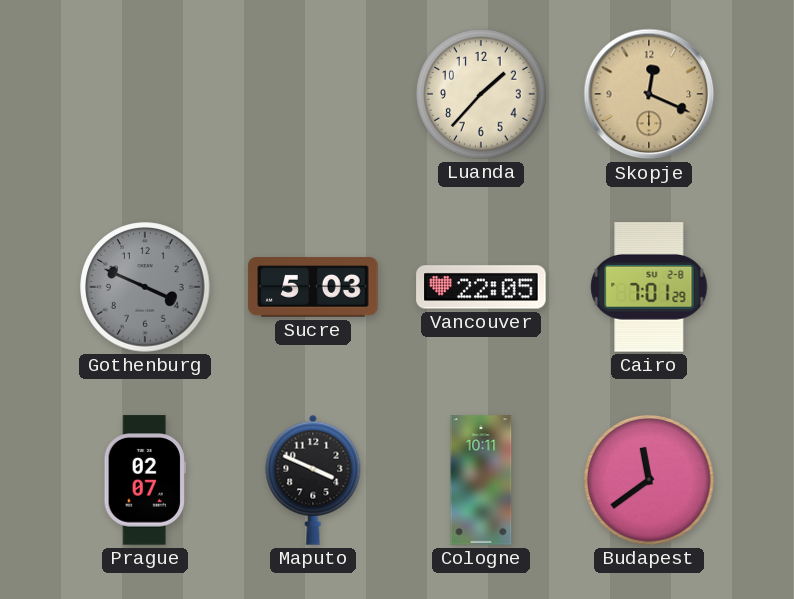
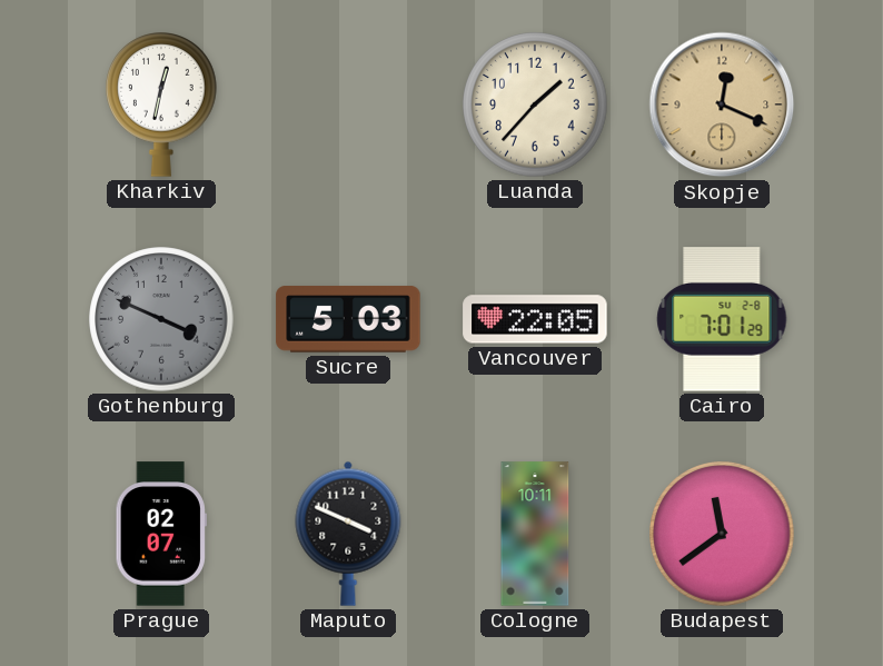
Kharkiv: none -> 12:32 (162, 106)
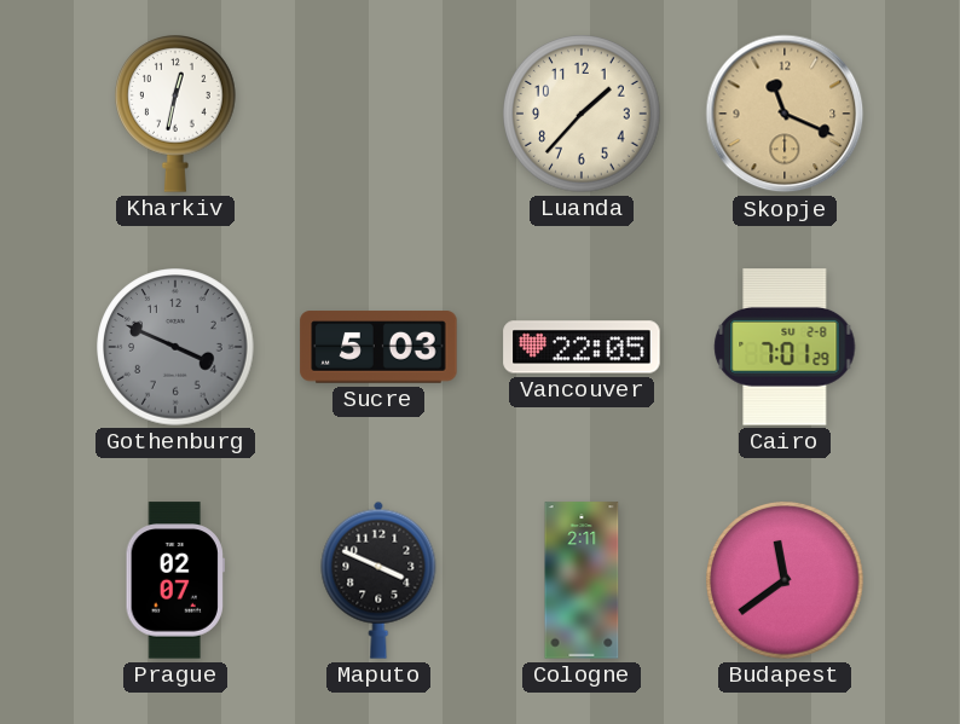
Skopje: 12:19 -> 11:19 (785, 114)
Cologne: 10:11 -> 2:11 (582, 580)
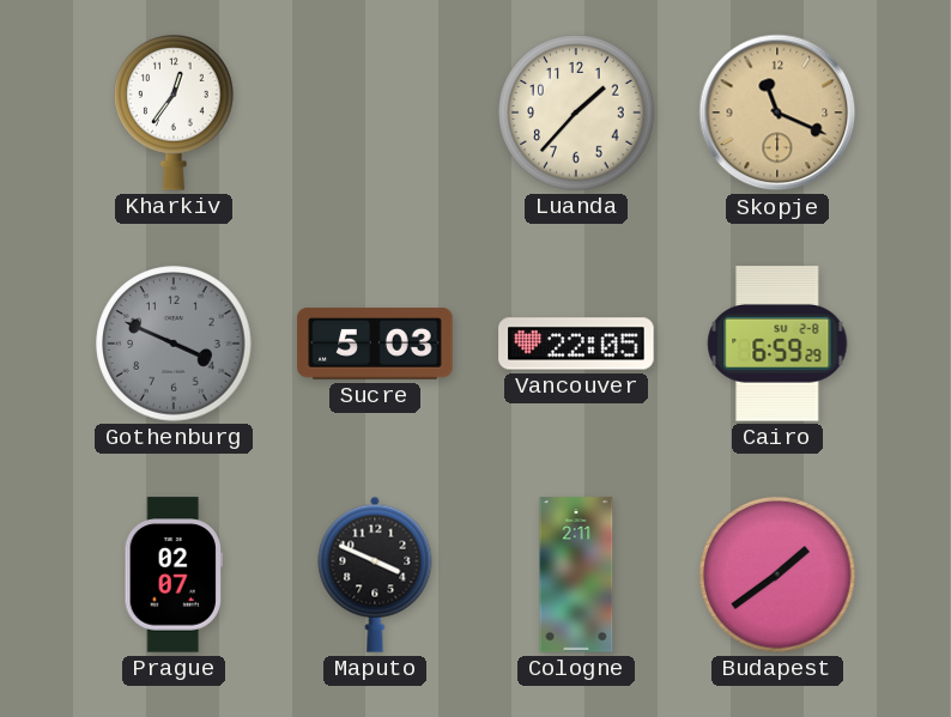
Kharkiv: 12:32 -> 12:36 (175, 114)
Cairo: 7:01 -> 6:59 (777, 344)
Budapest: 11:39 -> 1:39 (777, 575)
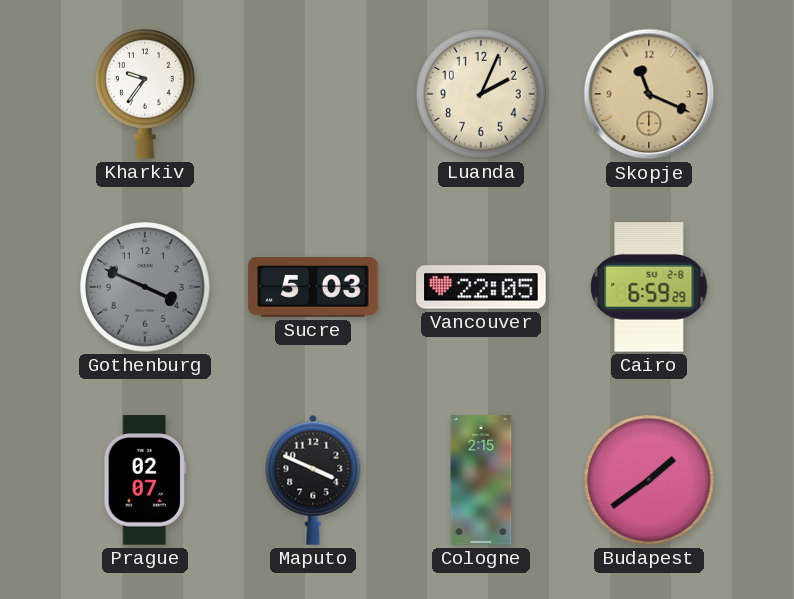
Kharkiv: 12:36 -> 9:36 (146, 95)
Luanda: 1:37 -> 2:04 (481, 94)
Cologne: 2:11 -> 2:15 (481, 480)
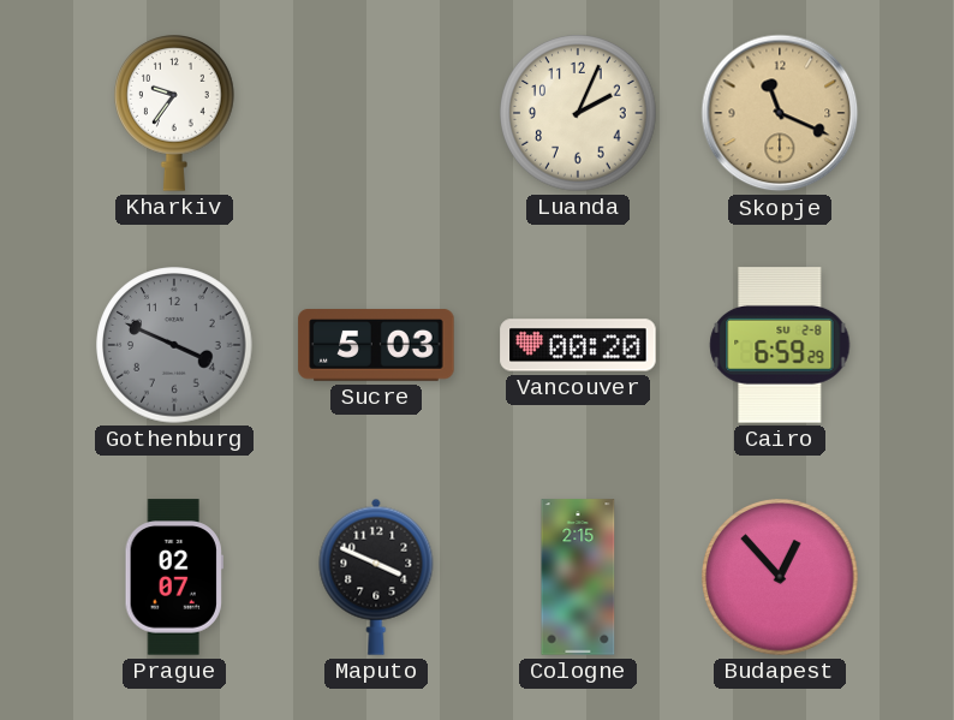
Vancouver: 22:05 -> 00:20 (578, 345)
Budapest: 1:39 -> 12:53 (780, 577)
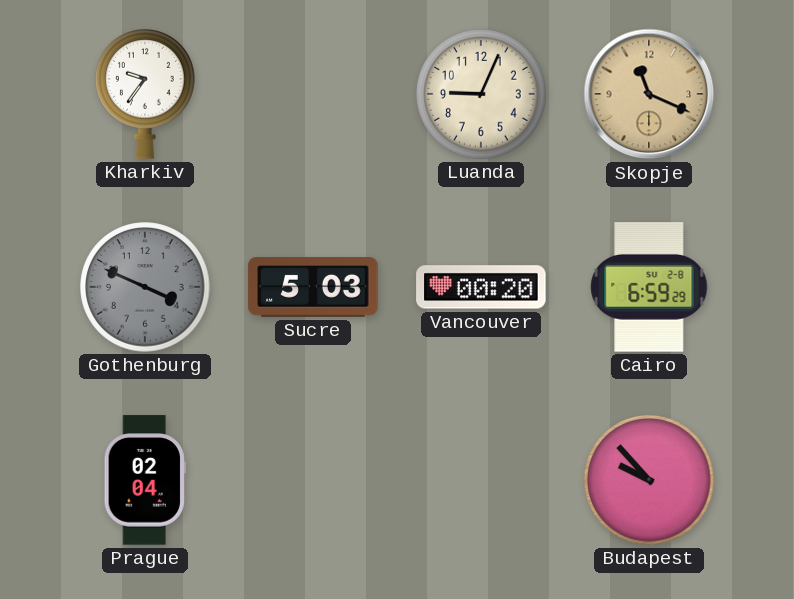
Luanda: 2:04 -> 9:04 (481, 94)
Prague: 02:07 -> 02:04 (145, 480)
Maputo: 3:49 -> none (376, 577)
Cologne: 2:15 -> none (578, 577)
Budapest: 12:53 -> 9:53 (649, 480)
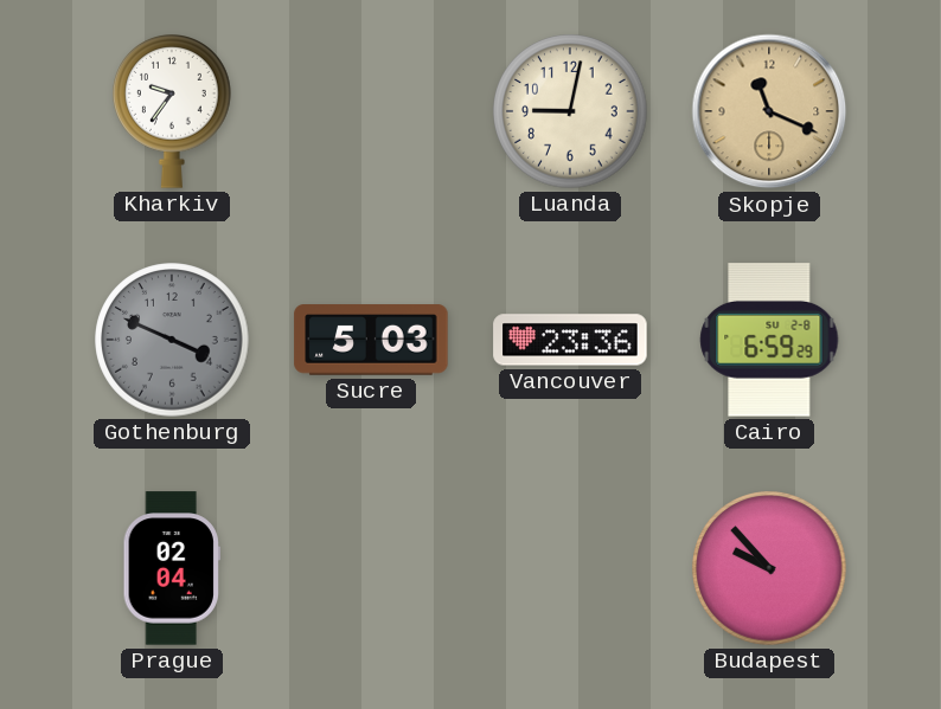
Luanda: 9:04 -> 9:02 (570, 111)
Vancouver: 00:20 -> 23:36 (570, 340)
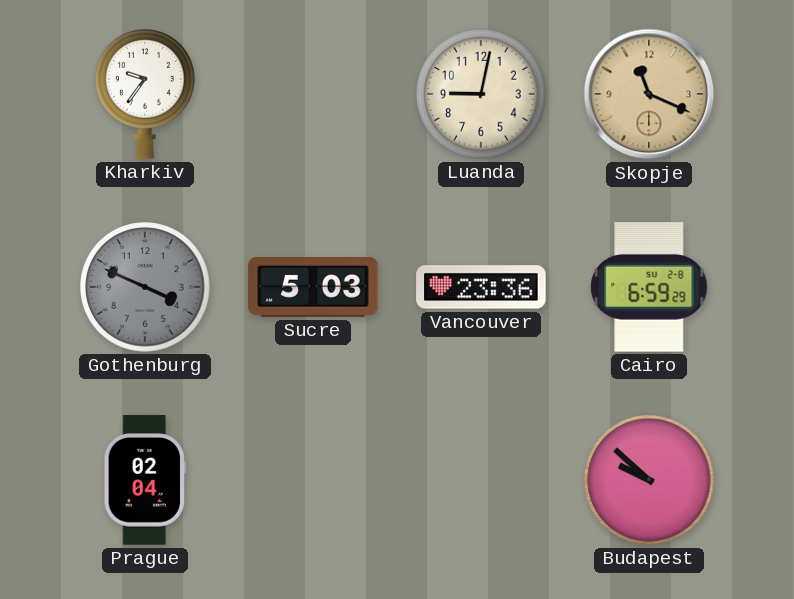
Budapest: 9:53 -> 9:52 (649, 480)
